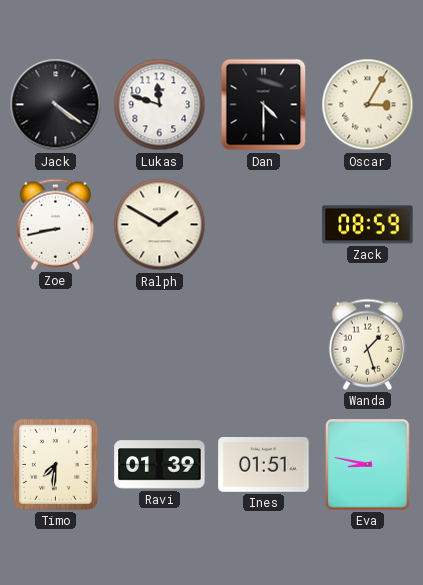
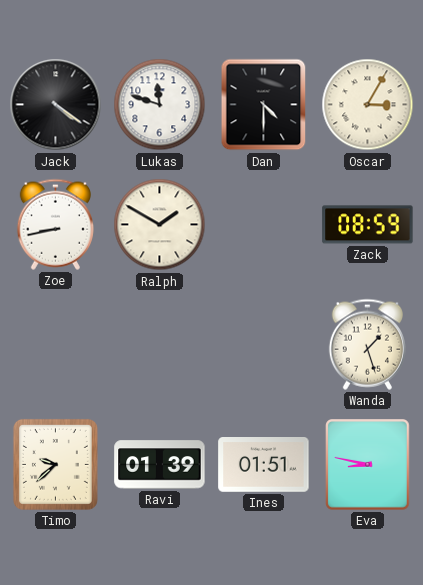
Timo: 7:31 -> 9:38 (55, 464)
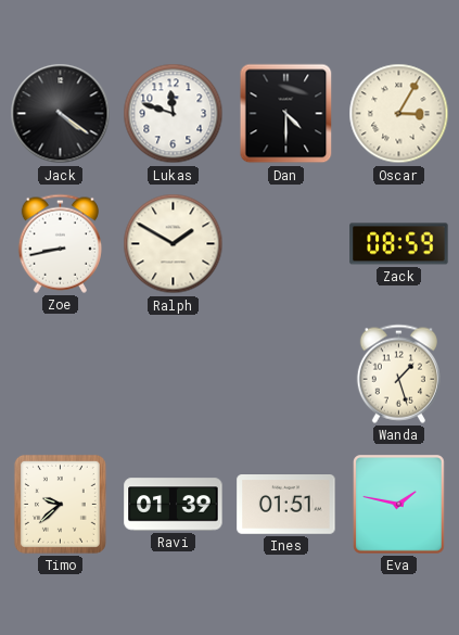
Eva: 8:47 -> 1:47 (399, 505)
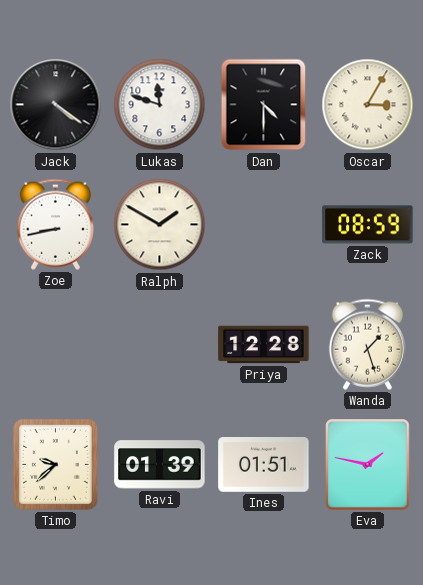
Priya: none -> 12:28 (264, 345)
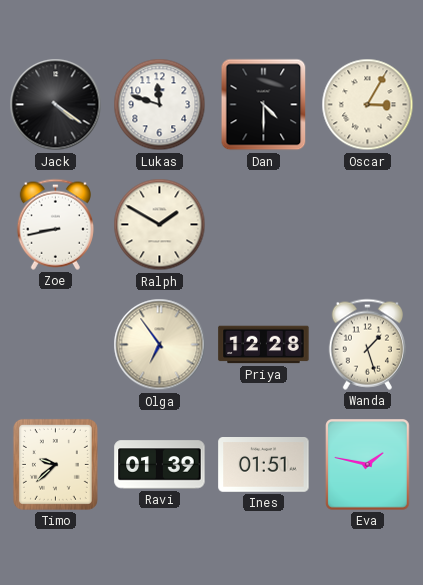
Zack: 08:59 -> none (368, 225)
Olga: none -> 6:54 (160, 345)
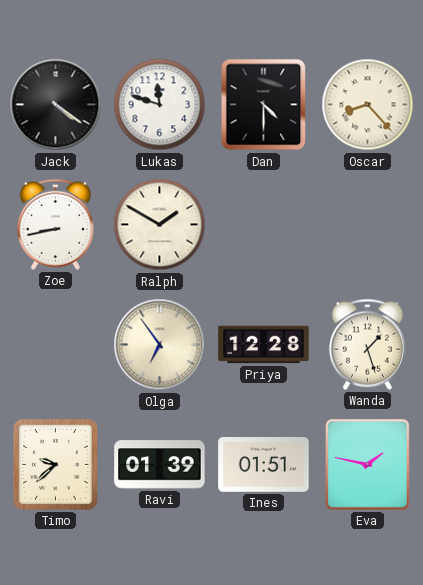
Oscar: 3:05 -> 8:23 (368, 105)
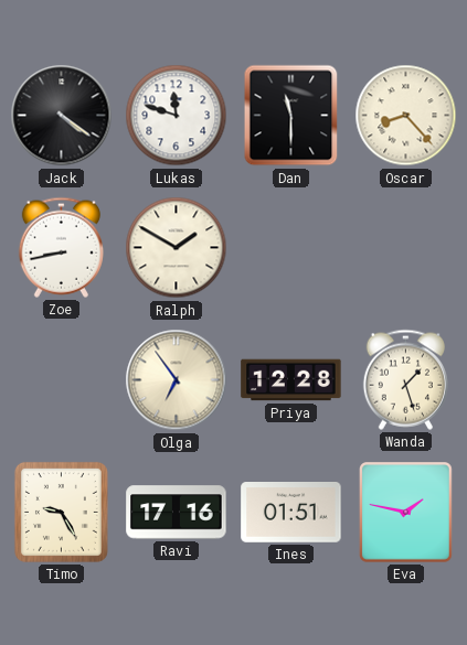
Dan: 4:30 -> 11:30 (291, 116)
Timo: 9:38 -> 9:25 (61, 512)
Ravi: 01:39 -> 17:16 (177, 513)
